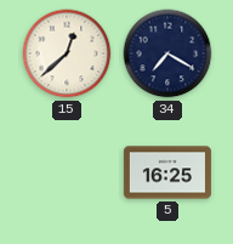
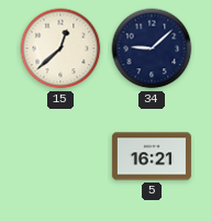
34: 7:20 -> 9:08 (152, 48)
5: 16:25 -> 16:21 (152, 156)
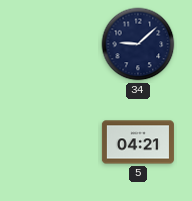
15: 12:38 -> none (60, 48)
5: 16:21 -> 04:21 (138, 142)
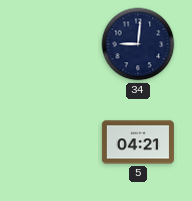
34: 9:08 -> 9:01 (138, 44)
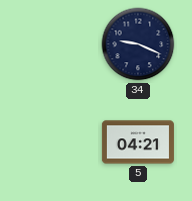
34: 9:01 -> 9:19 (138, 44)
